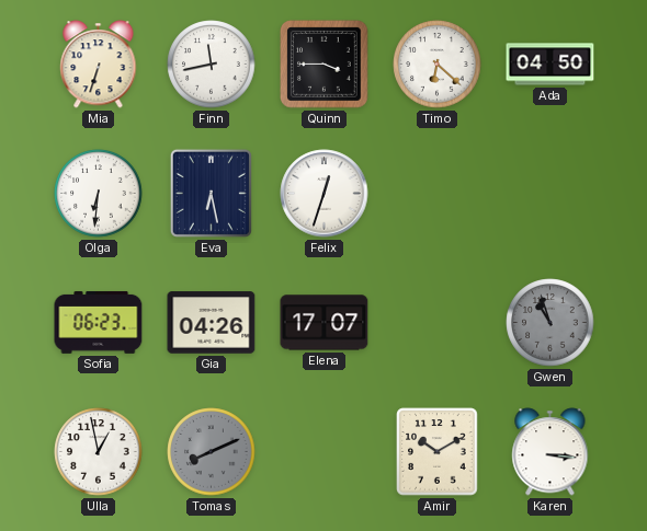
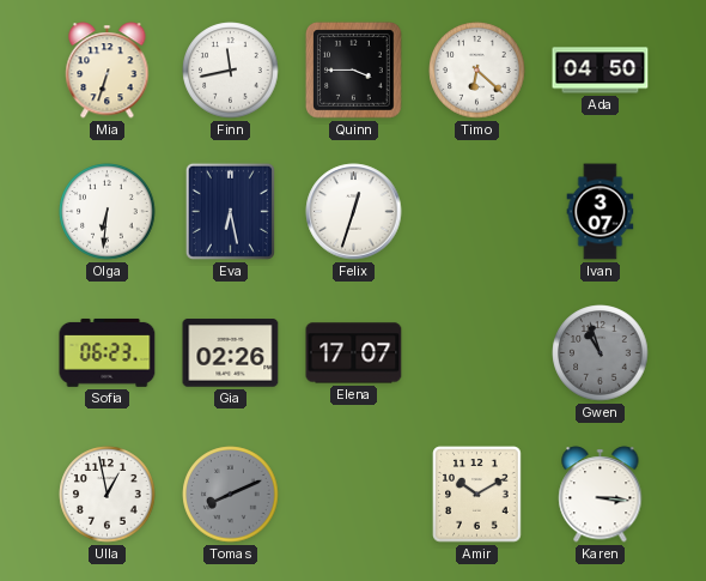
Ivan: none -> 3:07 (601, 212)
Gia: 04:26 -> 02:26 (231, 353)
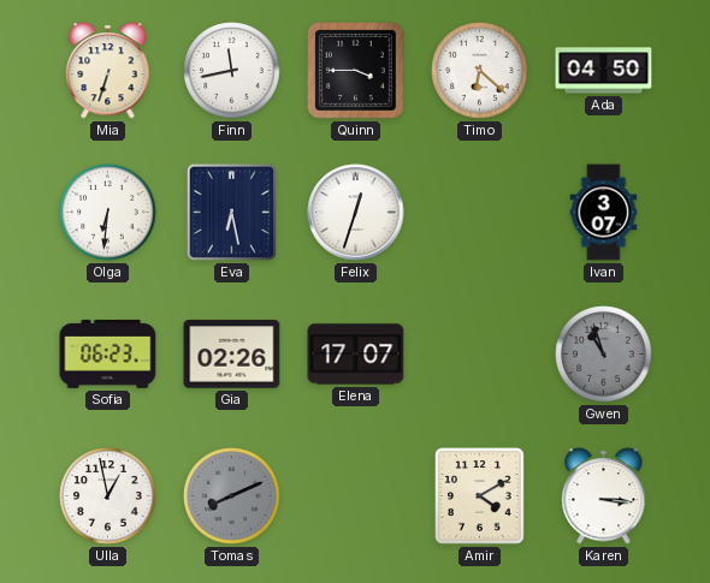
Amir: 10:10 -> 4:10 (480, 496)
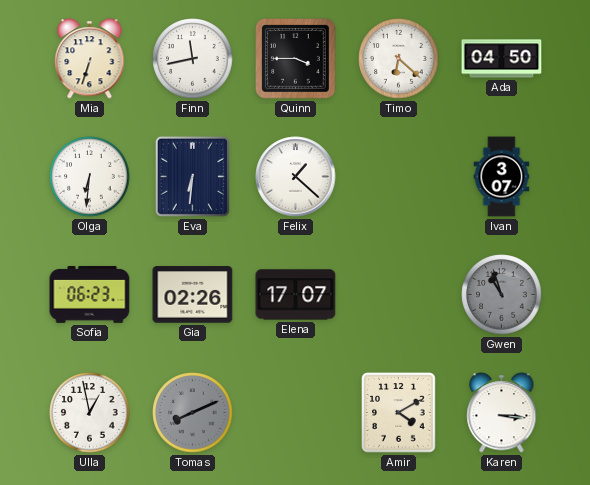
Eva: 6:28 -> 6:31 (192, 176)
Felix: 12:33 -> 1:22 (296, 177)
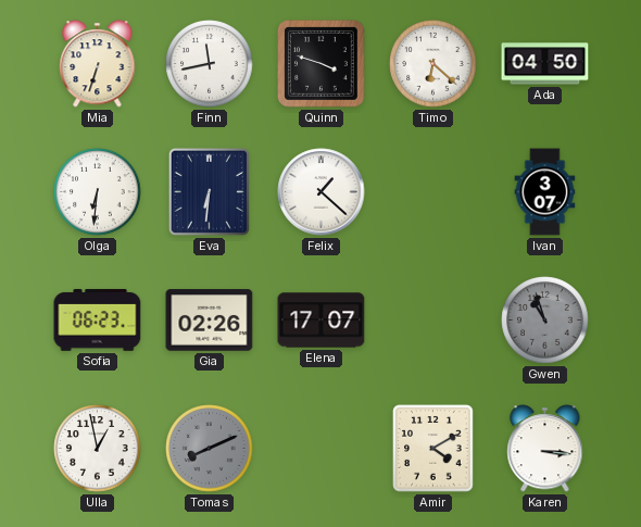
Quinn: 3:45 -> 3:48 (322, 64)
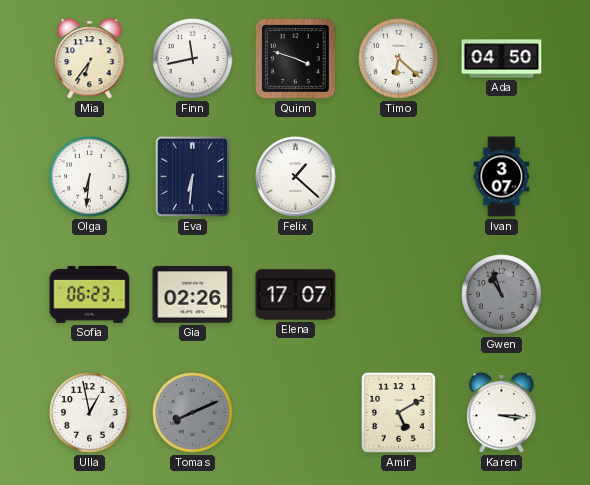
Mia: 6:33 -> 6:36 (90, 59)
Amir: 4:10 -> 5:10 (399, 413)
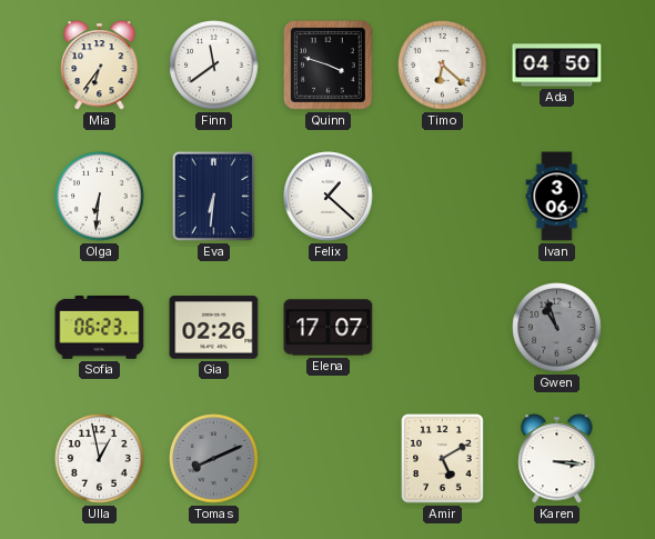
Finn: 11:43 -> 11:39 (214, 66)
Ivan: 3:07 -> 3:06 (557, 197)
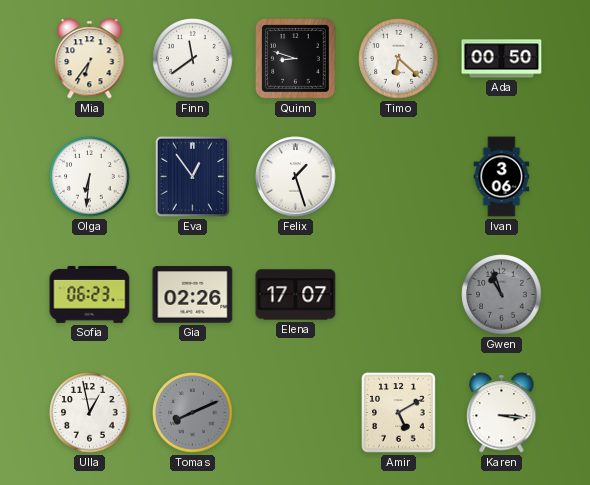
Quinn: 3:48 -> 8:48 (296, 59)
Ada: 04:50 -> 00:50 (502, 59)
Eva: 6:31 -> 12:54 (192, 176)
Felix: 1:22 -> 1:27 (296, 177)
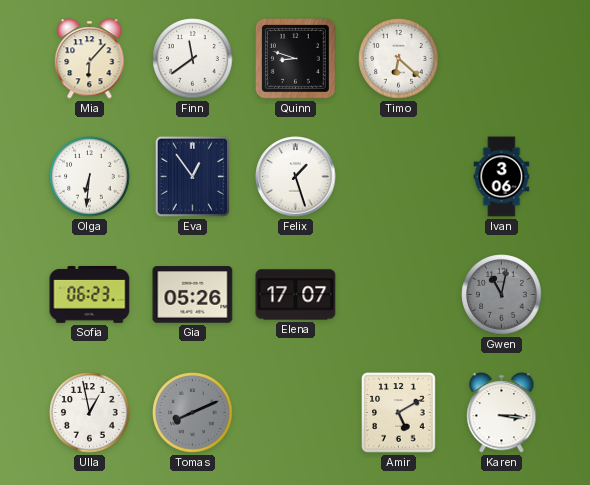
Mia: 6:36 -> 6:07 (90, 59)
Ada: 00:50 -> none (502, 59)
Gia: 02:26 -> 05:26 (193, 295)
Gwen: 10:57 -> 11:02 (502, 295)
